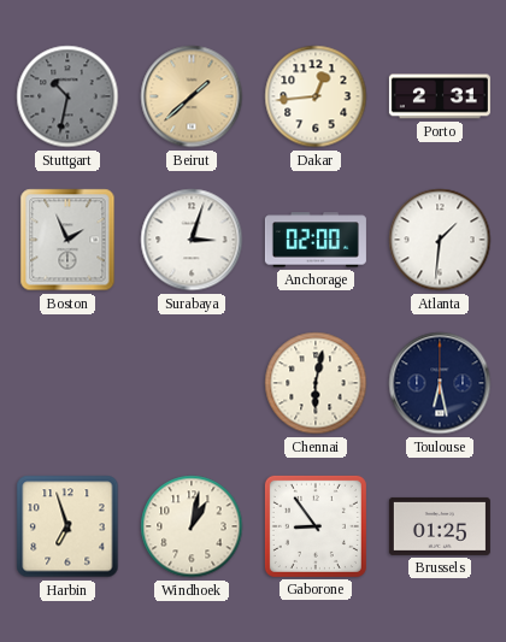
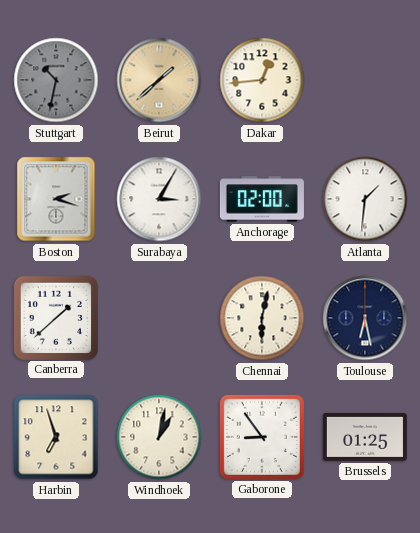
Porto: 2:31 -> none (440, 96)
Boston: 1:56 -> 2:18 (56, 199)
Surabaya: 3:03 -> 3:05 (159, 199)
Canberra: none -> 1:38 (55, 317)
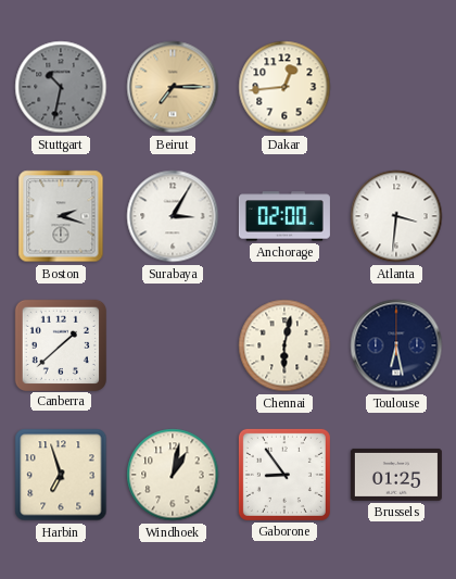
Beirut: 1:38 -> 7:15 (173, 87)
Atlanta: 1:31 -> 3:31 (396, 216)
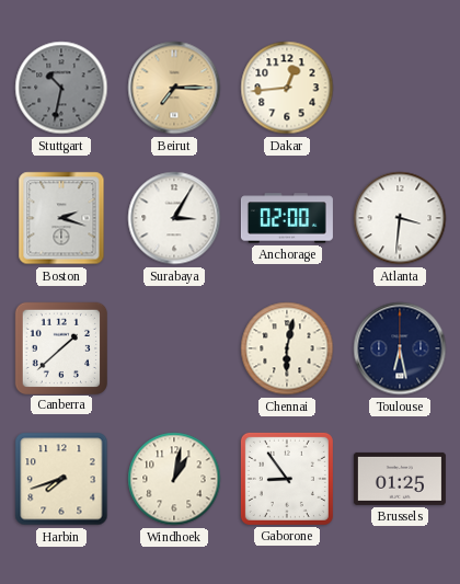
Harbin: 6:57 -> 7:42 (61, 479)
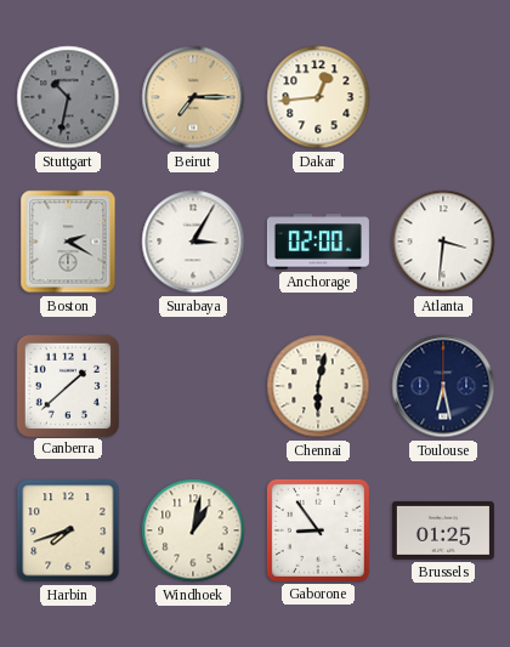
Boston: 2:18 -> 2:20 (68, 242)
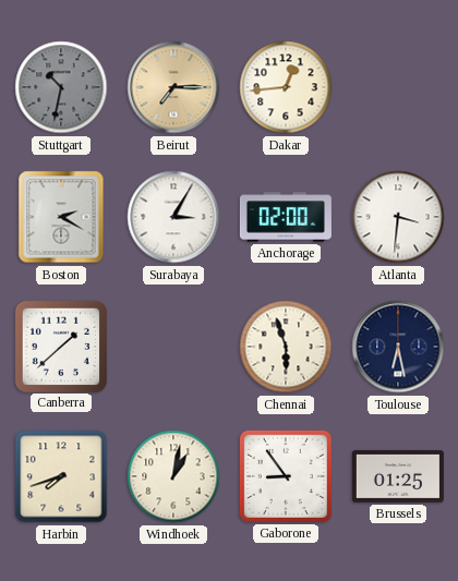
Chennai: 6:02 -> 5:57 (286, 347)
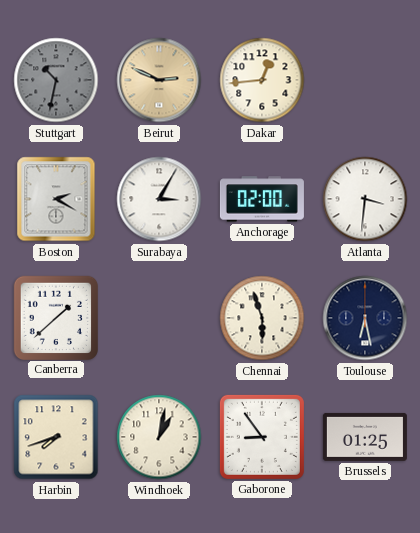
Beirut: 7:15 -> 2:49 (159, 80)
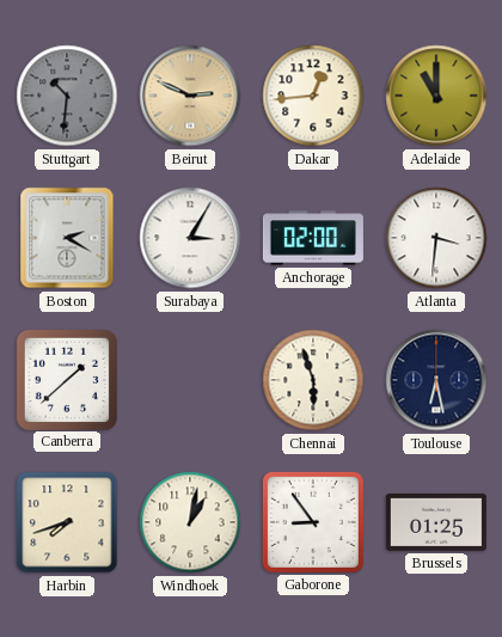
Stuttgart: 10:32 -> 10:31 (67, 96)
Adelaide: none -> 11:00 (436, 96)
